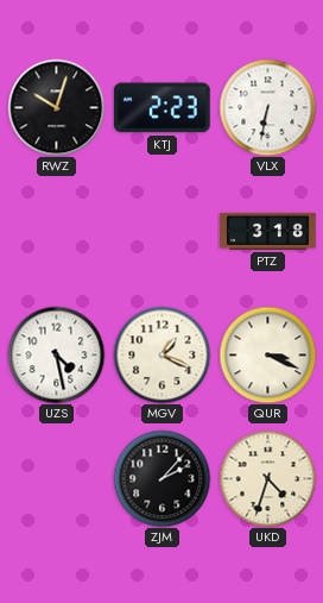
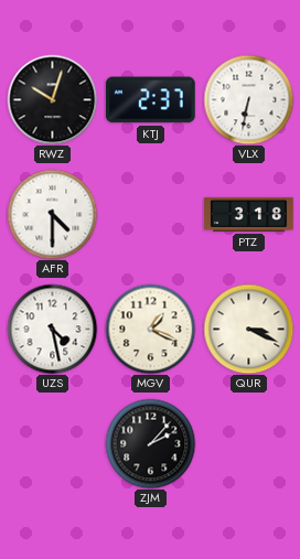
KTJ: 2:23 -> 2:37 (150, 100)
AFR: none -> 4:30 (52, 214)
UKD: 4:33 -> none (267, 478)
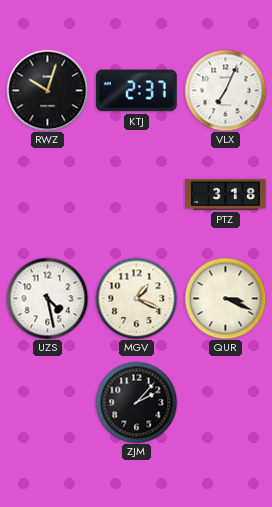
VLX: 6:32 -> 7:04 (225, 90)
AFR: 4:30 -> none (52, 214)
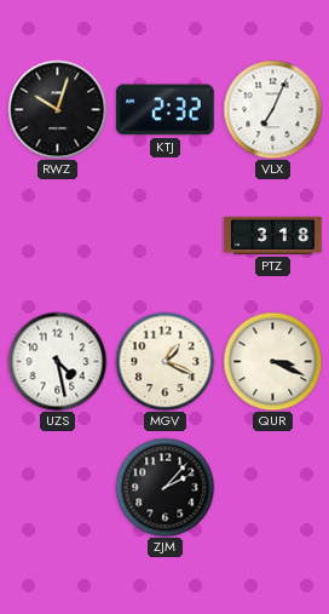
KTJ: 2:37 -> 2:32 (164, 110)
